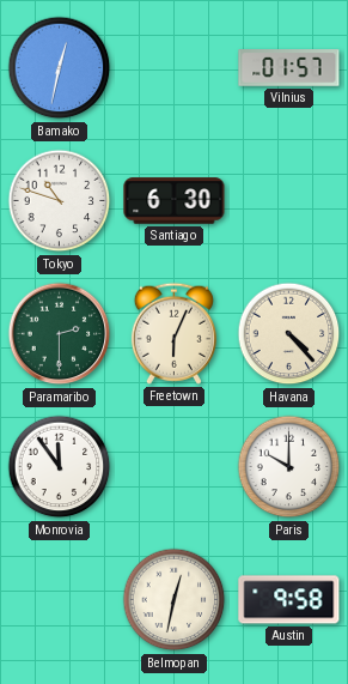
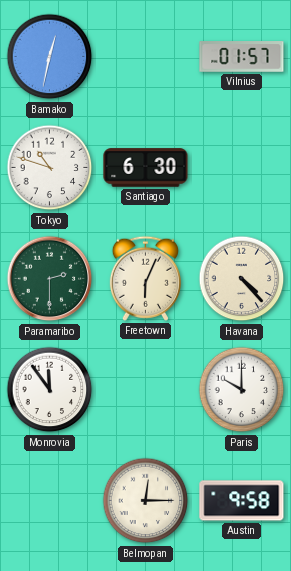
Belmopan: 12:32 -> 12:15 (146, 501)
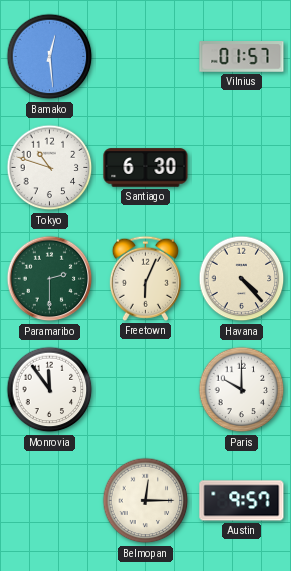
Bamako: 12:32 -> 12:29 (50, 57)
Austin: 9:58 -> 9:57 (242, 501)
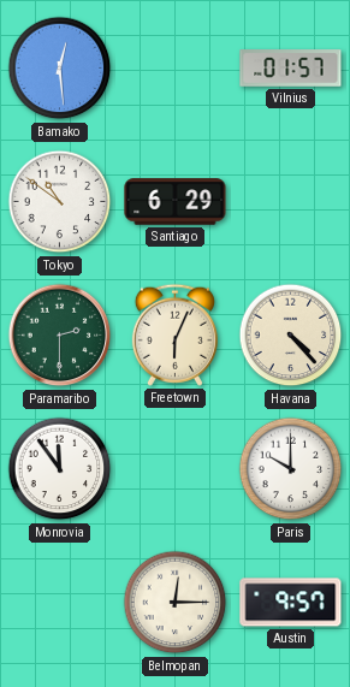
Tokyo: 10:48 -> 10:51 (60, 202)
Santiago: 6:30 -> 6:29 (176, 202)
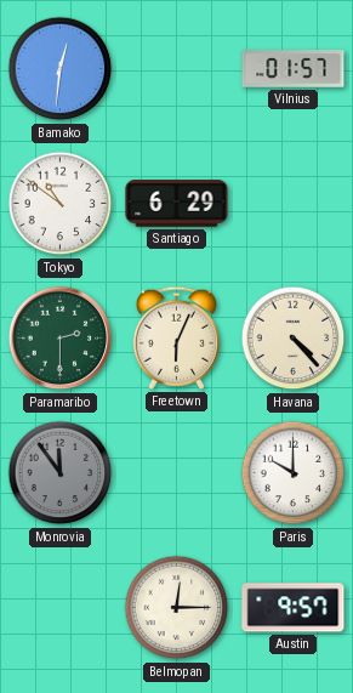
Bamako: 12:29 -> 12:31 (61, 69)
Monrovia dial: white -> grey (61, 473)
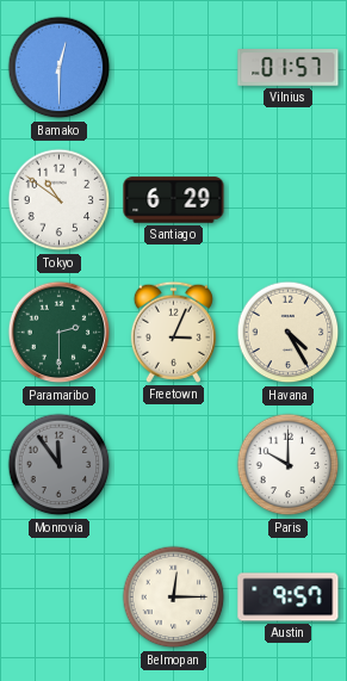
Bamako: 12:31 -> 12:30 (60, 68)
Freetown: 6:04 -> 3:04 (173, 332)
Havana: 4:23 -> 4:25 (289, 333)
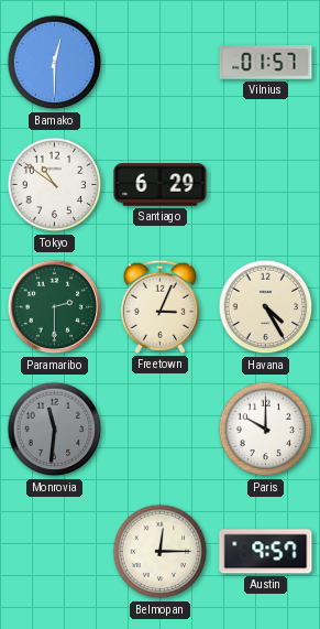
Monrovia: 11:54 -> 11:31 (55, 430)
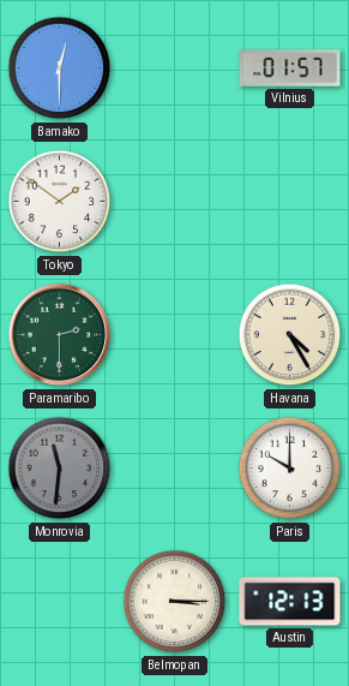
Tokyo: 10:51 -> 1:51 (60, 202)
Santiago: 6:29 -> none (161, 185)
Freetown: 3:04 -> none (159, 306)
Belmopan: 12:15 -> 3:15 (175, 602)
Austin: 9:57 -> 12:13 (290, 602)
